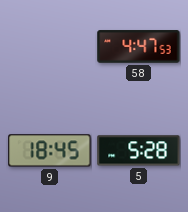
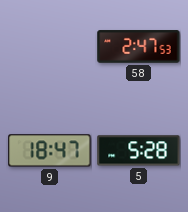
58: 4:47 -> 2:47 (139, 47)
9: 18:45 -> 18:47 (50, 151)
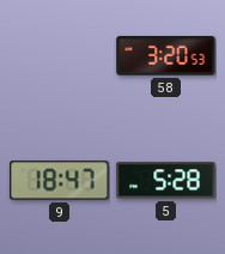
58: 2:47 -> 3:20 (166, 56)
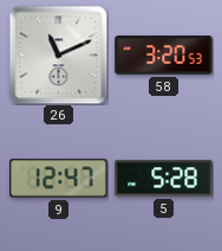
26: none -> 11:11 (58, 54)
9: 18:47 -> 12:47 (59, 179)
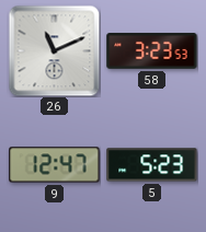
58: 3:20 -> 3:23 (152, 51)
5: 5:28 -> 5:23 (152, 165)
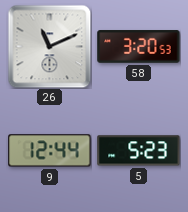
58: 3:23 -> 3:20 (139, 47)
9: 12:47 -> 12:44 (50, 151)
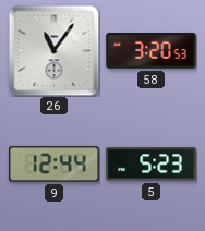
26: 11:11 -> 11:06 (53, 50)
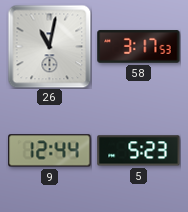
26: 11:06 -> 11:02 (49, 46)
58: 3:20 -> 3:17 (139, 47)
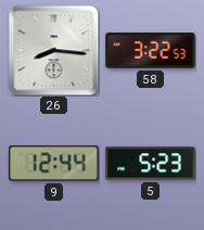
26: 11:02 -> 8:16 (53, 50)
58: 3:17 -> 3:22 (151, 51)
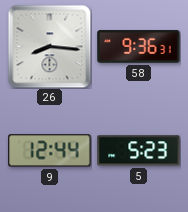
58: 3:22 -> 9:36 (139, 47)
